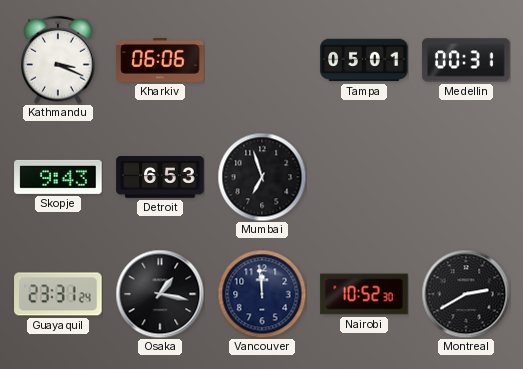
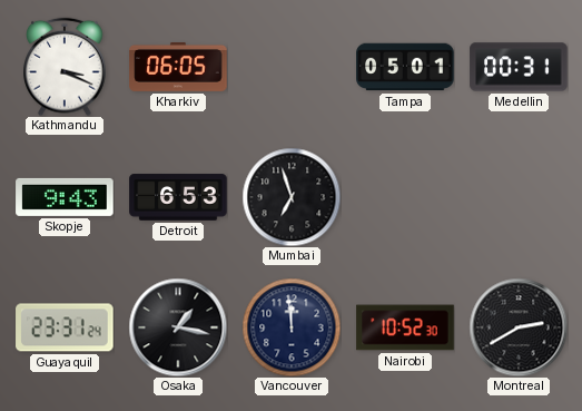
Kharkiv: 06:06 -> 06:05 (178, 67)
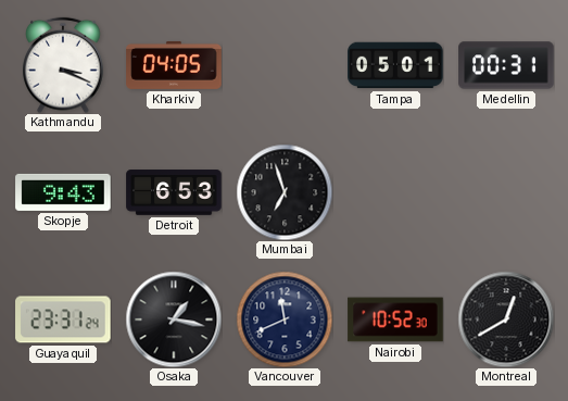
Kharkiv: 06:05 -> 04:05 (174, 65)
Vancouver: 11:59 -> 11:41 (285, 319)
Montreal: 2:40 -> 12:40 (506, 319)
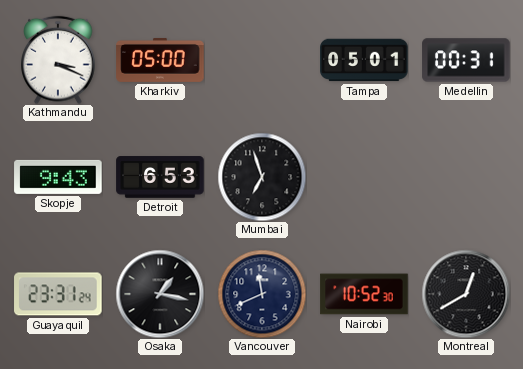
Kharkiv: 04:05 -> 05:00 (160, 60)
